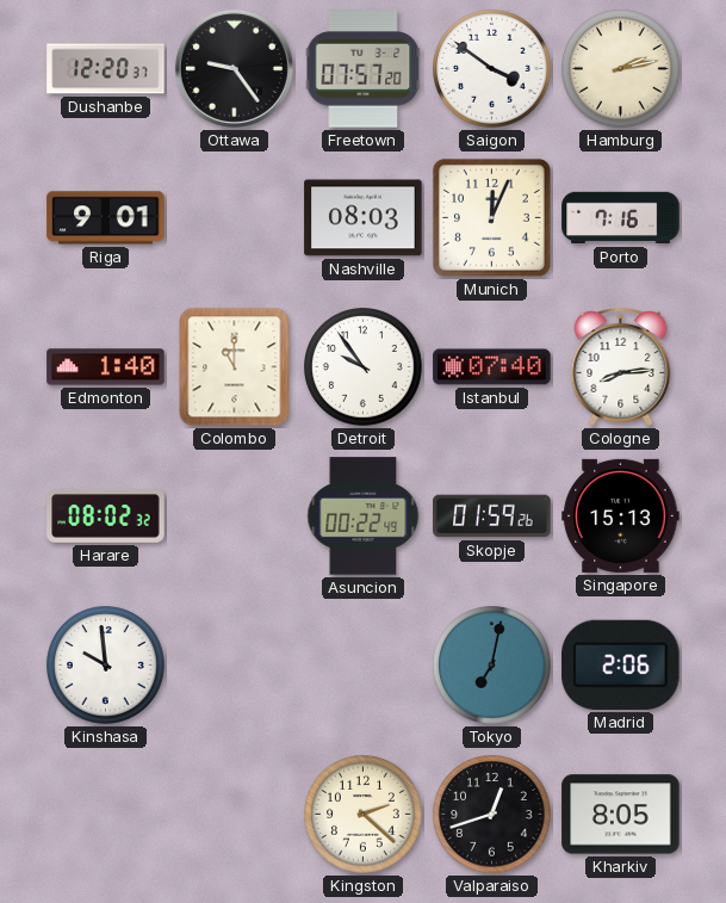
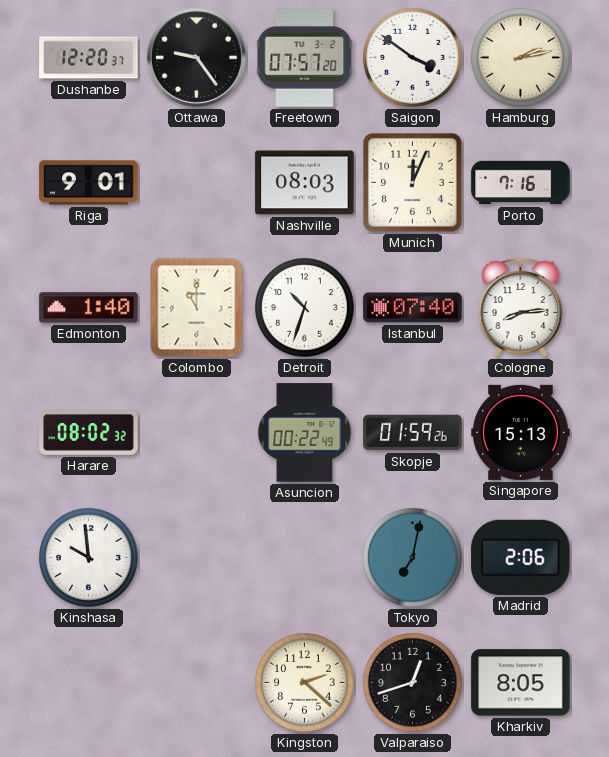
Detroit: 9:54 -> 10:33 (305, 308)
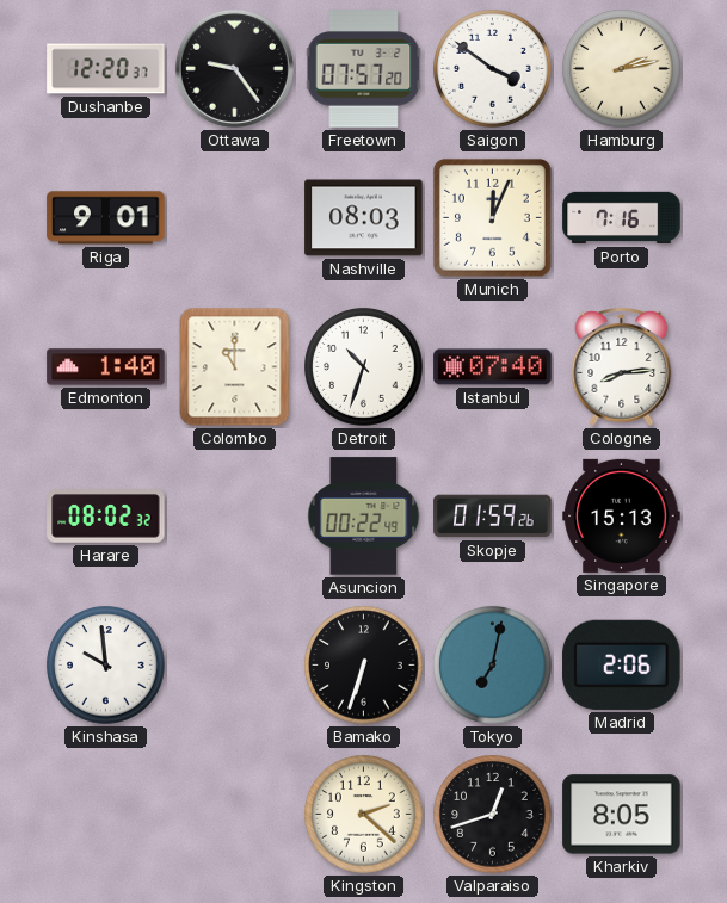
Bamako: none -> 6:33 (364, 666)
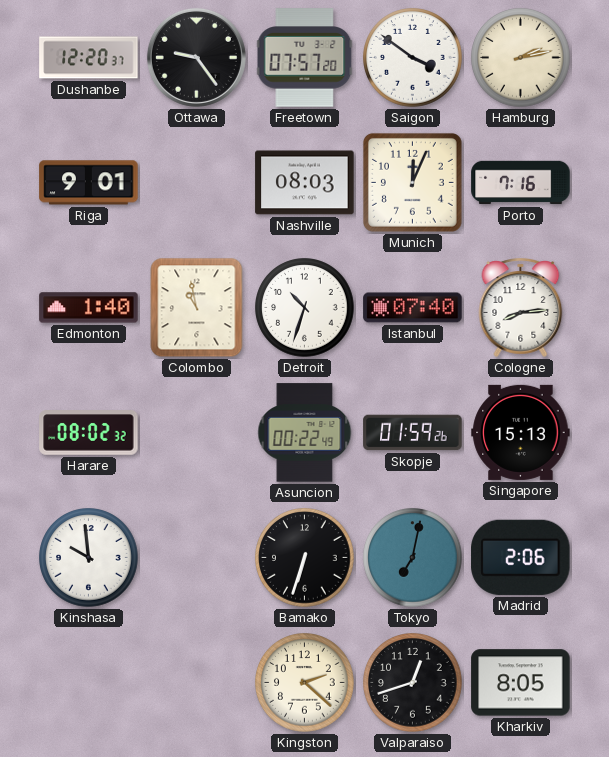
Colombo: 11:00 -> 10:58 (197, 308)
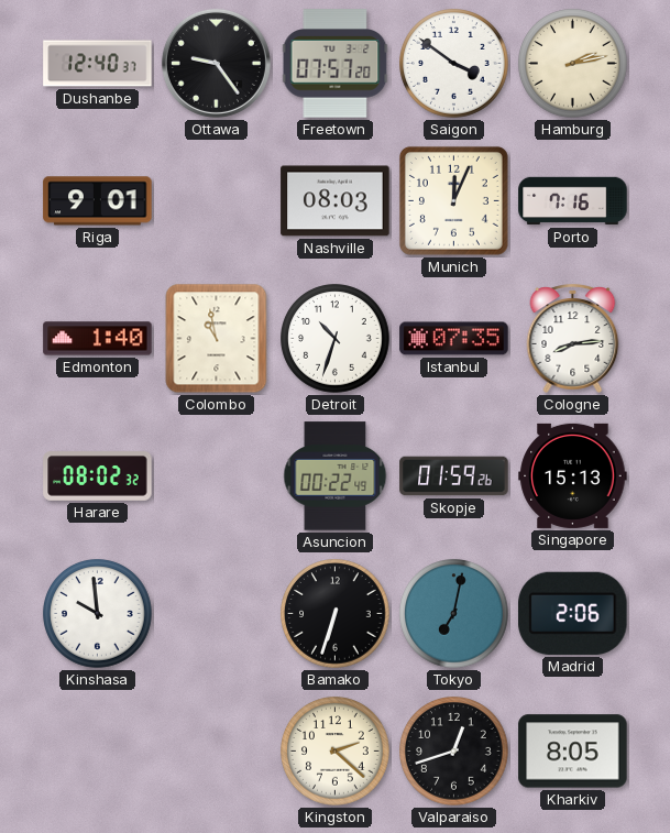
Dushanbe: 12:20 -> 12:40 (98, 64)
Istanbul: 07:40 -> 07:35 (454, 339)
